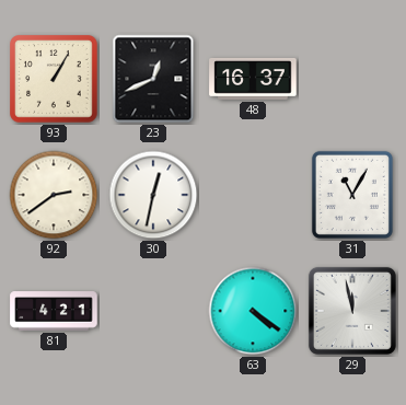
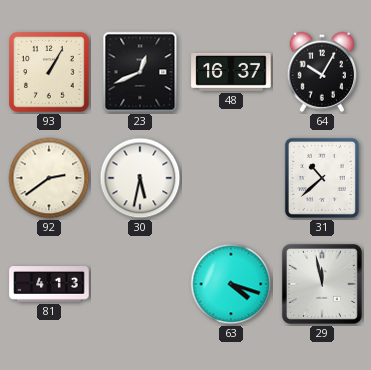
64: none -> 10:05 (322, 72)
30: 12:32 -> 5:32 (140, 178)
31: 11:05 -> 10:38 (322, 178)
81: 4:21 -> 4:13 (49, 284)
63: 4:21 -> 4:18 (231, 284)
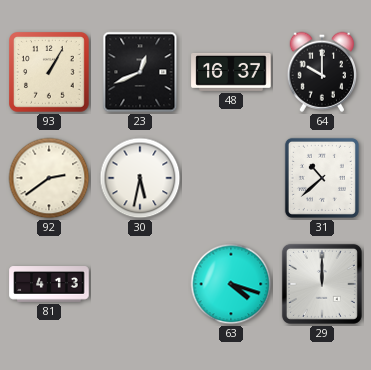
64: 10:05 -> 10:00 (322, 72)
29: 11:58 -> 12:00 (322, 284)
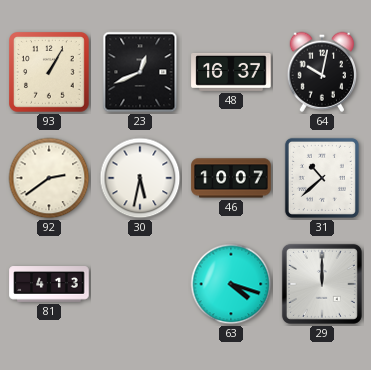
64: 10:00 -> 10:02 (322, 72)
46: none -> 10:07 (231, 178)
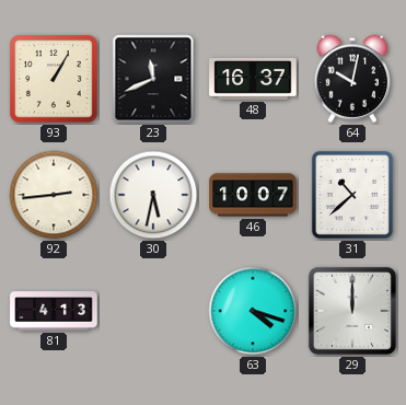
23: 12:41 -> 11:41 (153, 79)
92: 2:39 -> 2:44 (54, 195)
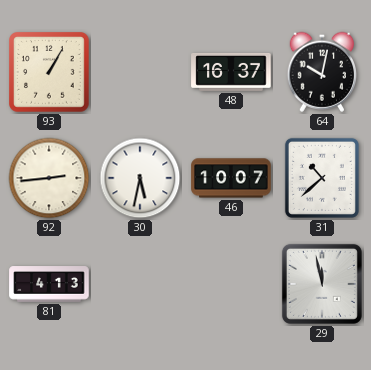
23: 11:41 -> none (153, 79)
63: 4:18 -> none (253, 311)
29: 12:00 -> 11:58 (322, 284)
